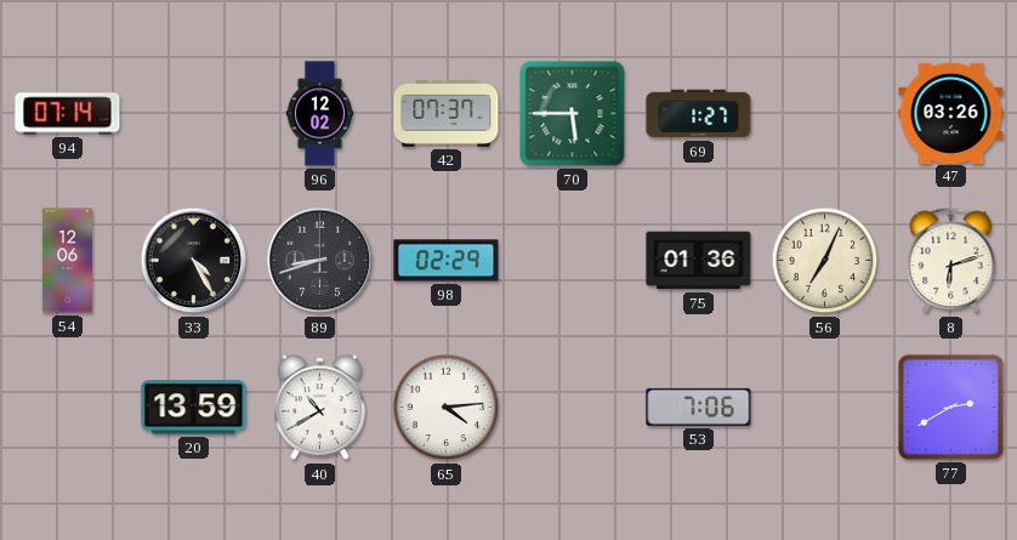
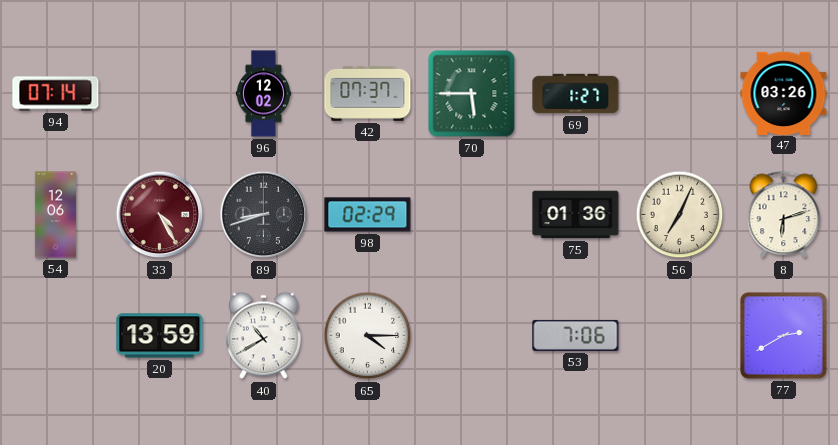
33 dial: black -> burgundy (160, 215)
65: 4:14 -> 4:15 (368, 336)
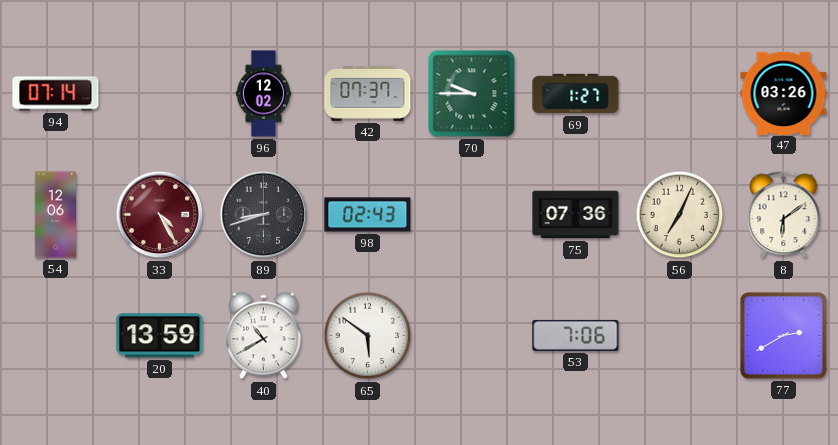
70: 5:45 -> 9:45 (472, 94)
98: 02:29 -> 02:43 (368, 215)
75: 01:36 -> 07:36 (576, 215)
8: 6:12 -> 6:09 (784, 215)
65: 4:15 -> 5:51 (368, 336)
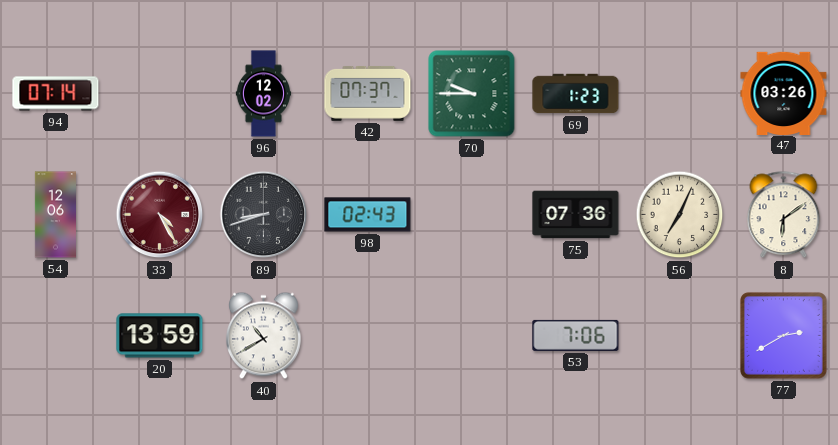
69: 1:27 -> 1:23 (576, 94)
65: 5:51 -> none (368, 336)
